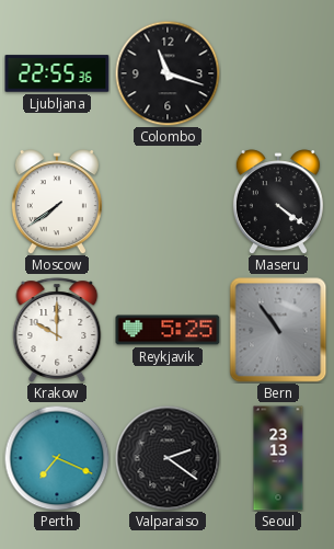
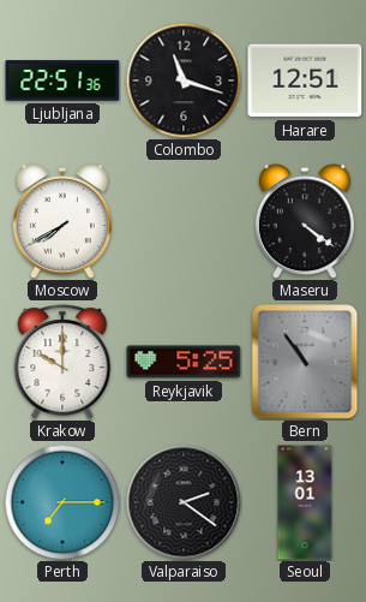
Ljubljana: 22:55 -> 22:51 (62, 81)
Harare: none -> 12:51 (305, 81)
Moscow: 7:39 -> 7:40 (62, 221)
Perth: 7:19 -> 7:15 (62, 502)
Seoul: 23:13 -> 13:01 (305, 502)
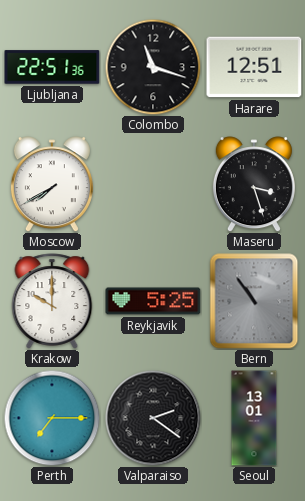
Maseru: 4:21 -> 3:27 (254, 184)
